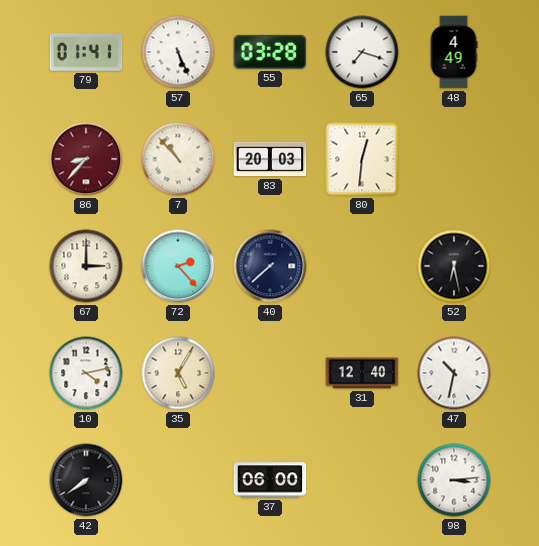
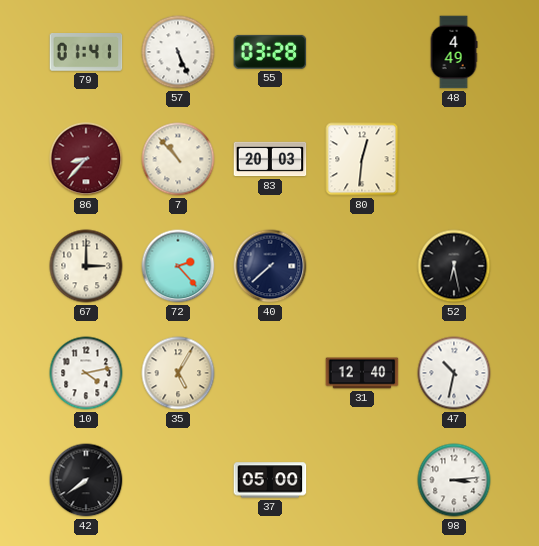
65: 7:18 -> none (362, 52)
37: 06:00 -> 05:00 (270, 480)
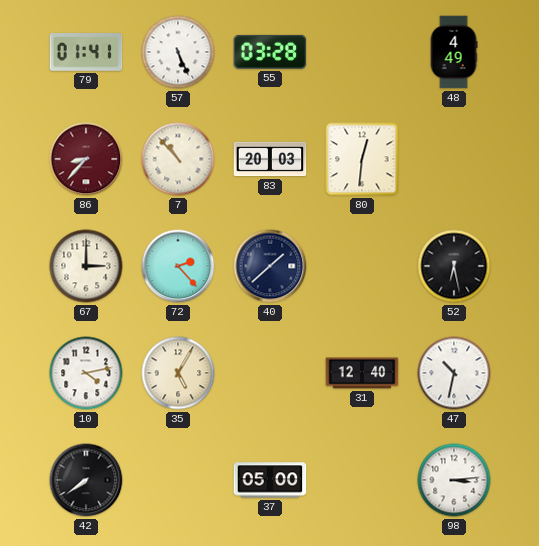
40: 7:38 -> 1:38 (270, 266)
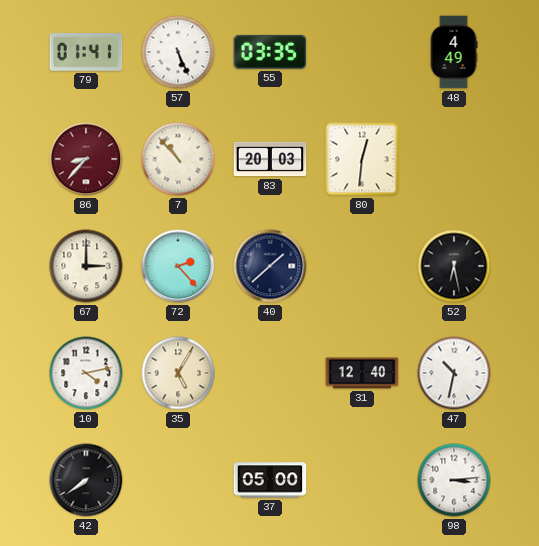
55: 03:28 -> 03:35 (270, 52)
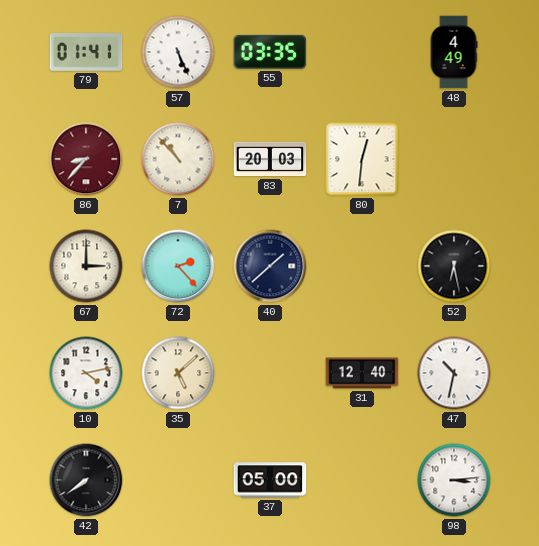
35: 5:05 -> 5:08 (178, 373)
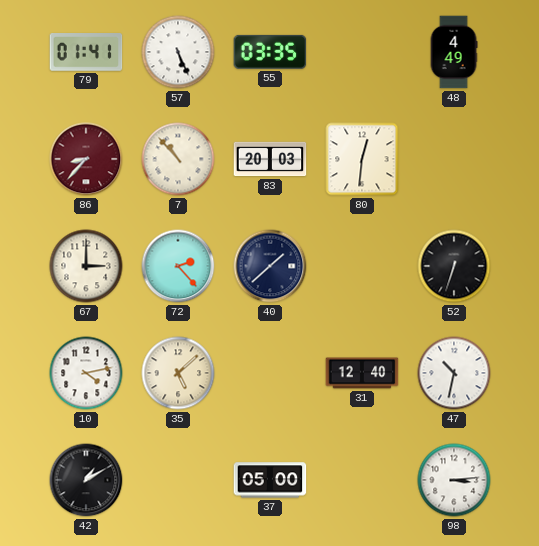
52: 6:28 -> 6:33 (454, 266)
42: 7:39 -> 1:10 (86, 480)
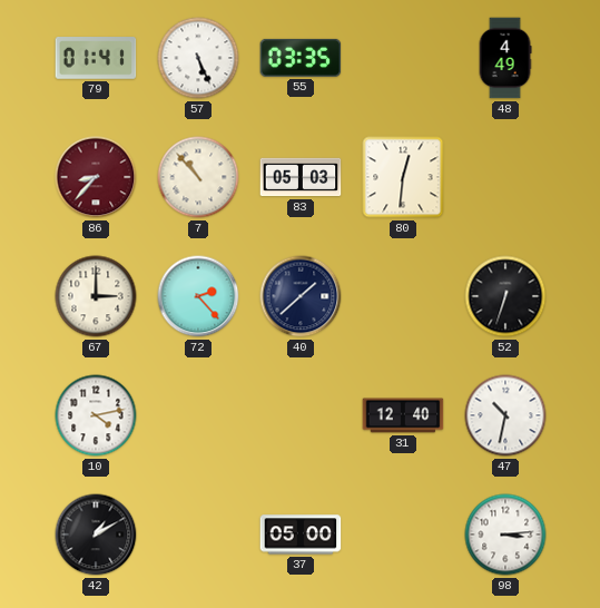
83: 20:03 -> 05:03 (301, 177)
35: 5:08 -> none (178, 373)
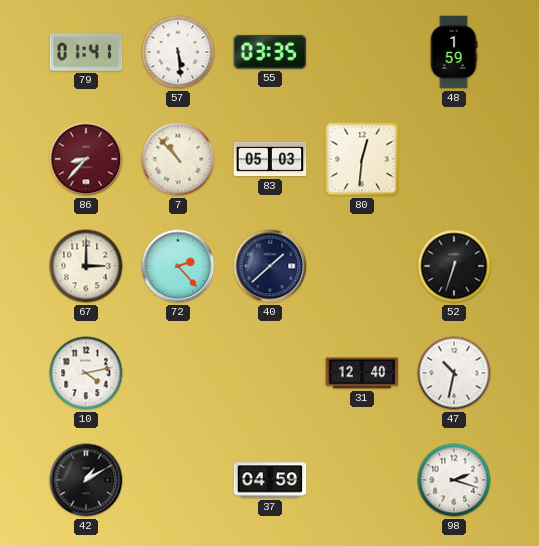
57: 5:26 -> 5:29 (178, 52)
48: 4:49 -> 1:59 (454, 52)
37: 05:00 -> 04:59 (270, 480)
98: 3:14 -> 2:18 (454, 480)
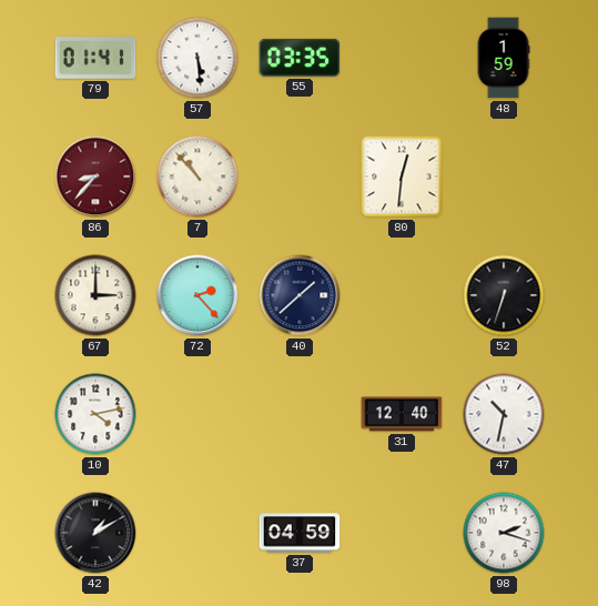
83: 05:03 -> none (270, 159)
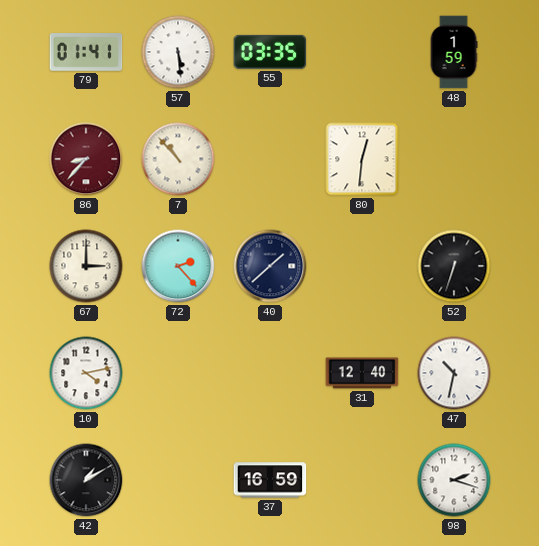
37: 04:59 -> 16:59 (270, 480)
